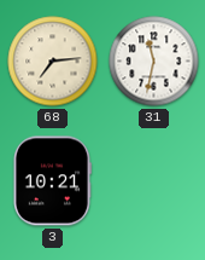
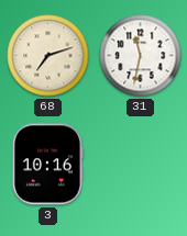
68: 7:14 -> 7:12 (48, 56)
3: 10:21 -> 10:16 (47, 165)
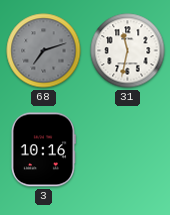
68 dial: cream -> grey (44, 51)
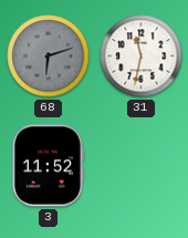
68: 7:12 -> 6:12 (49, 56)
3: 10:16 -> 11:52 (48, 166)
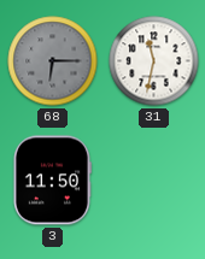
68: 6:12 -> 6:15 (53, 61)
3: 11:52 -> 11:50 (52, 181)
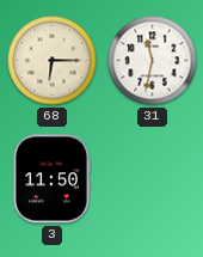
68 dial: grey -> cream (53, 61)
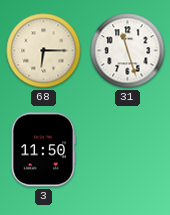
31: 11:32 -> 11:27 (128, 51)
